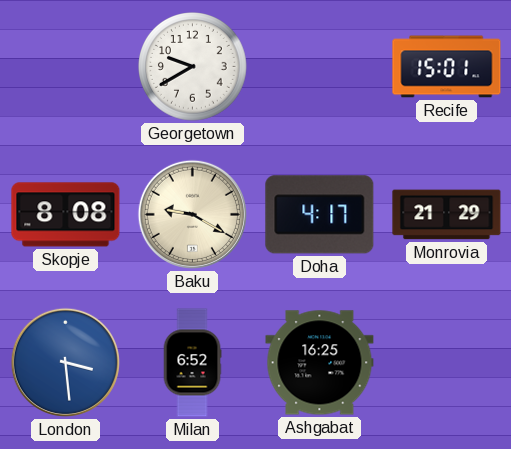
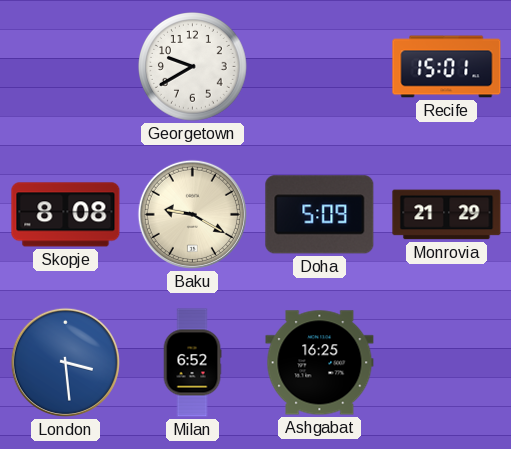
Doha: 4:17 -> 5:09 (320, 215)
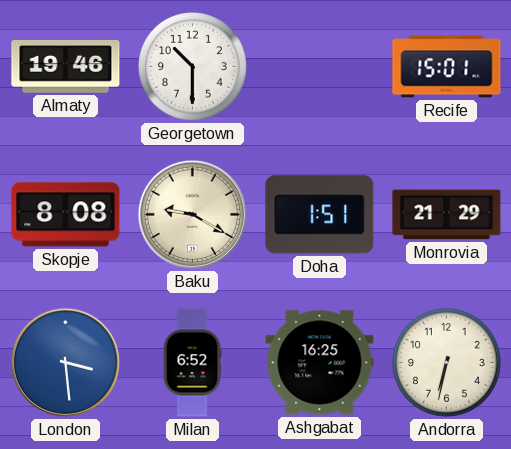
Almaty: none -> 19:46 (66, 67)
Georgetown: 9:40 -> 10:30 (193, 67)
Doha: 5:09 -> 1:51 (320, 215)
Andorra: none -> 6:32 (447, 363)
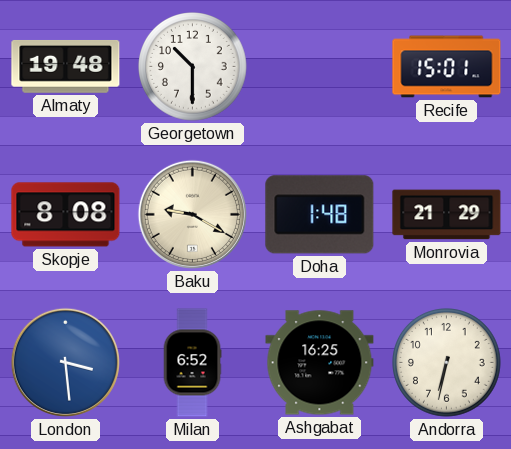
Almaty: 19:46 -> 19:48 (66, 67)
Doha: 1:51 -> 1:48 (320, 215)
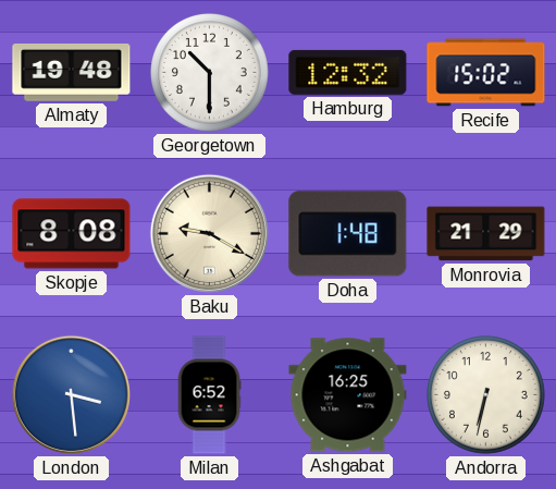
Hamburg: none -> 12:32 (348, 72)
Recife: 15:01 -> 15:02 (486, 73)
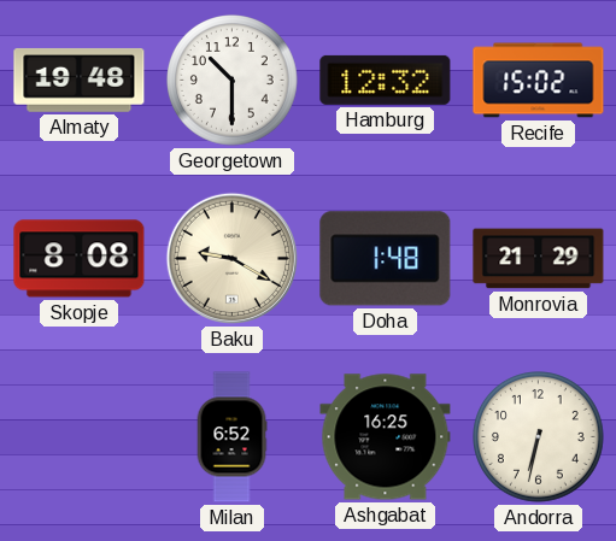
London: 3:29 -> none (71, 394)
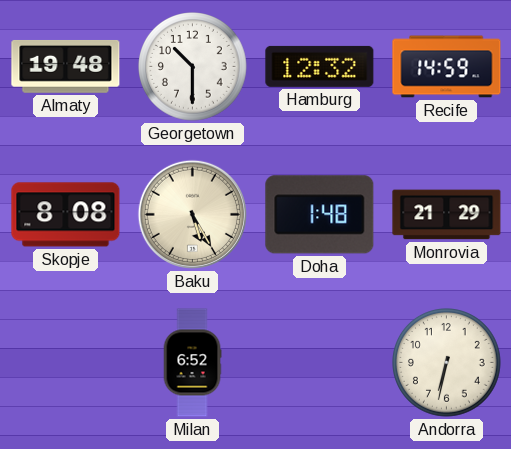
Recife: 15:02 -> 14:59 (447, 67)
Baku: 9:20 -> 5:25 (192, 214)
Ashgabat: 16:25 -> none (386, 437)
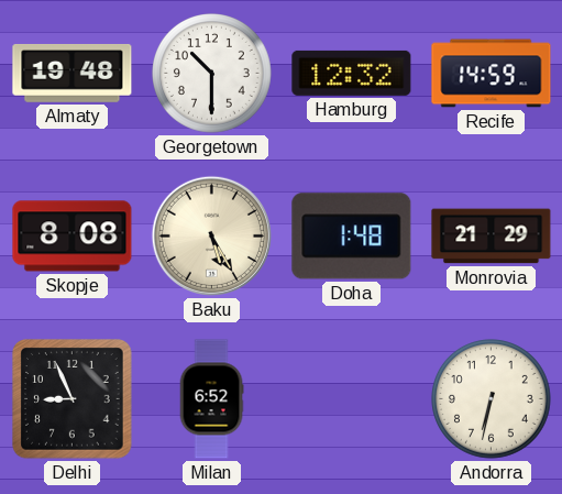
Delhi: none -> 8:56 (73, 399)
